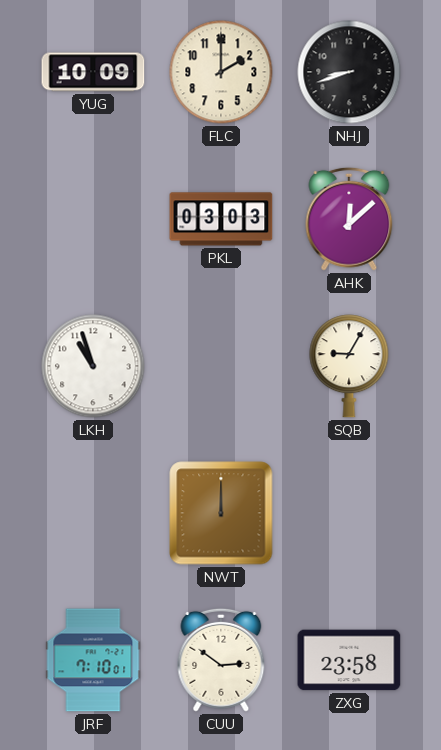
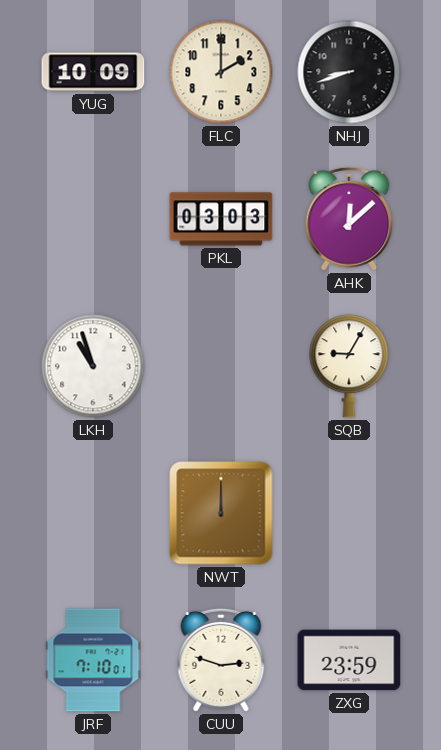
CUU: 2:51 -> 2:48 (221, 660)
ZXG: 23:58 -> 23:59 (349, 660)
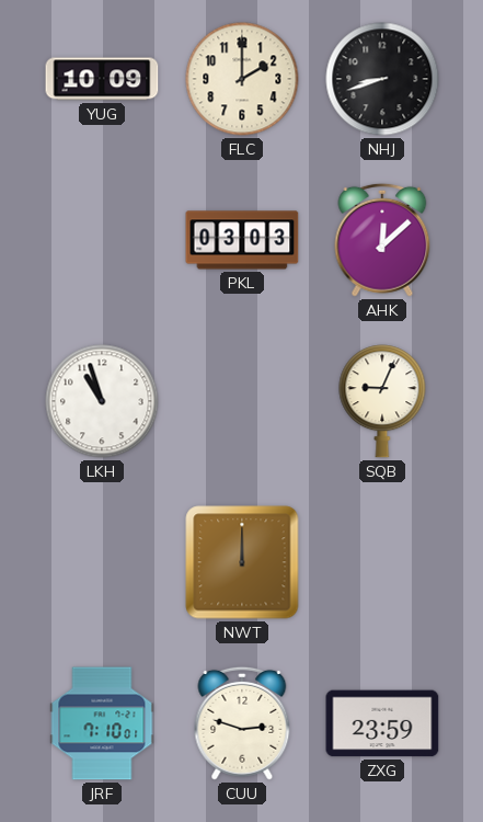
SQB: 9:05 -> 9:04 (382, 401)
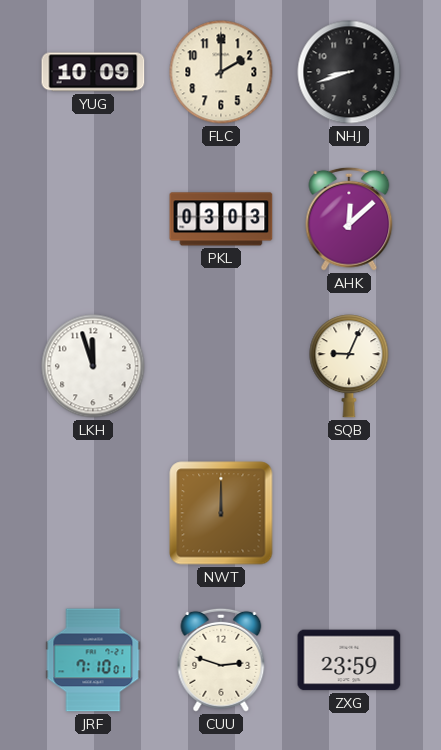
LKH: 10:57 -> 11:57 (93, 366)
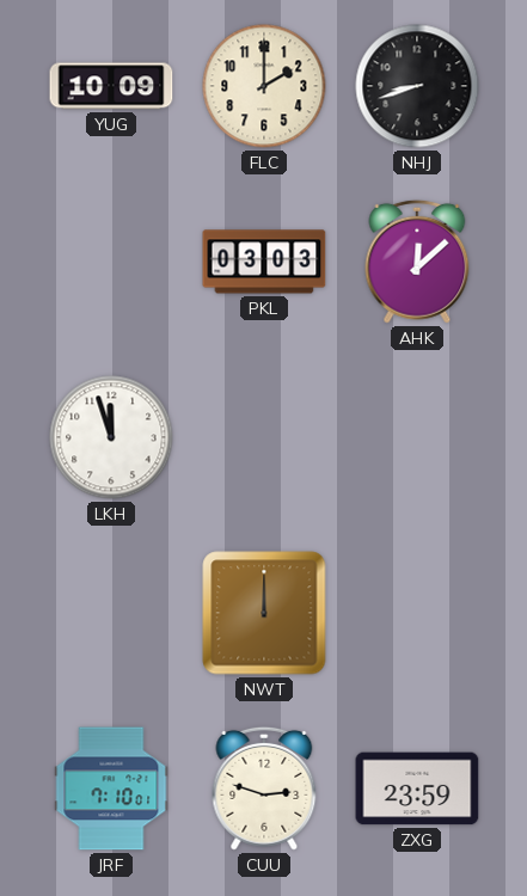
SQB: 9:04 -> none (349, 366)
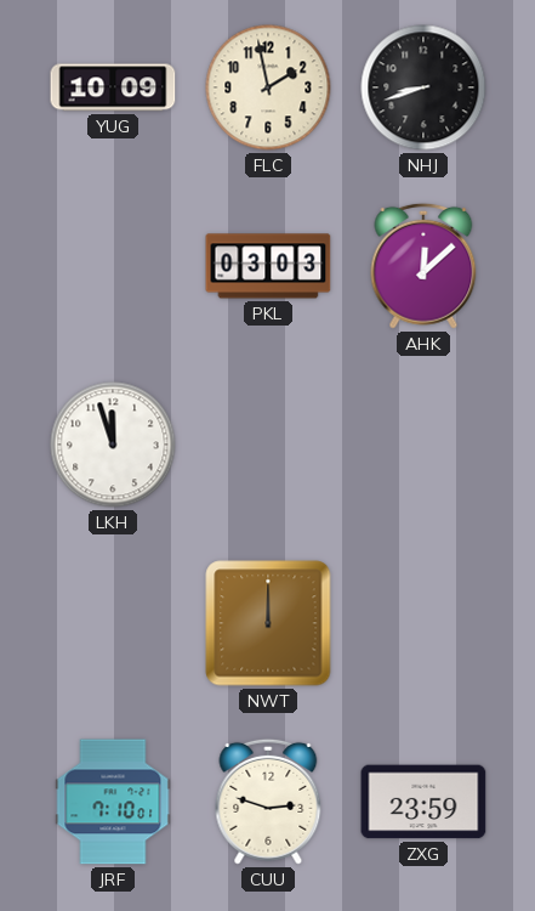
FLC: 2:00 -> 1:58 (268, 87)
